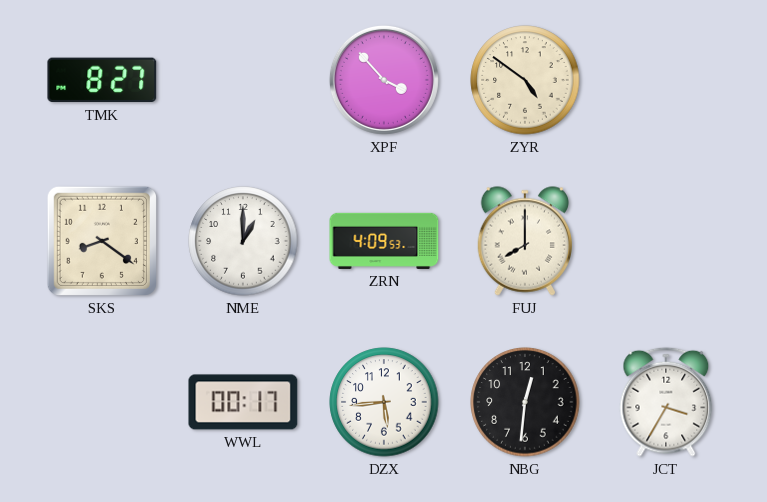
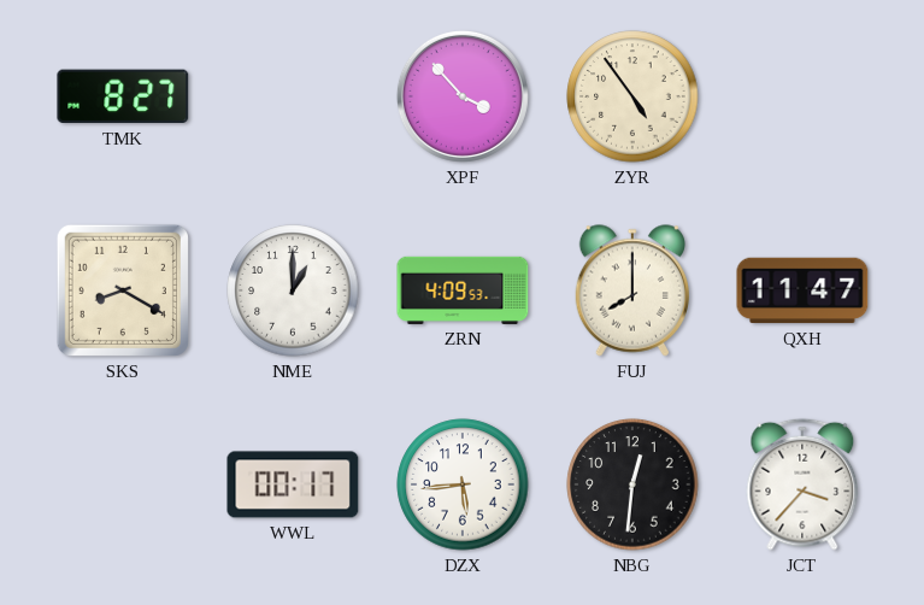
ZYR: 4:51 -> 4:54 (632, 96)
SKS: 8:21 -> 8:20 (123, 290)
QXH: none -> 11:47 (802, 290)
JCT: 3:35 -> 3:37 (802, 484)
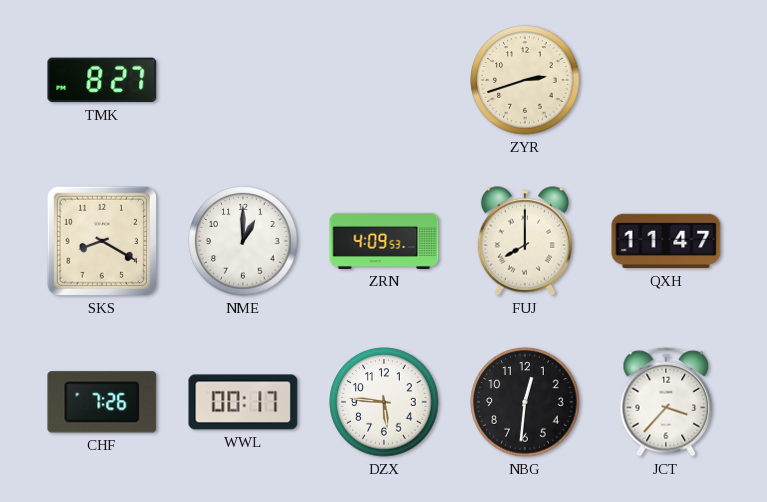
XPF: 3:53 -> none (463, 96)
ZYR: 4:54 -> 2:42 (525, 80)
CHF: none -> 7:26 (102, 402)
DZX: 5:44 -> 5:46 (384, 402)
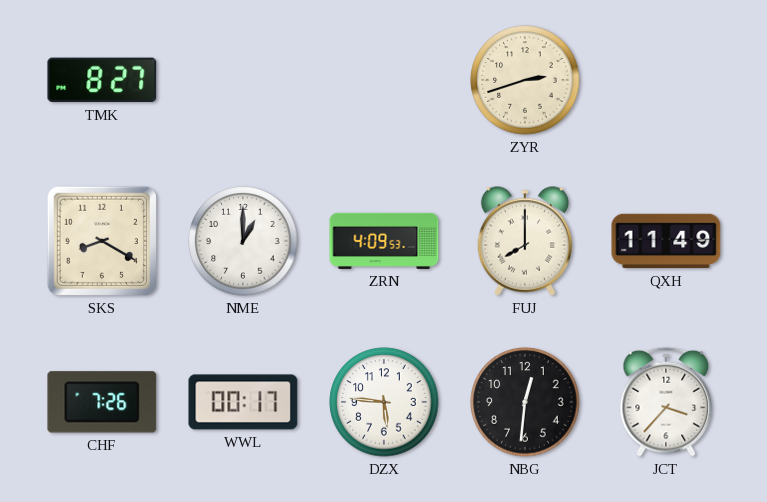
QXH: 11:47 -> 11:49 (666, 241)
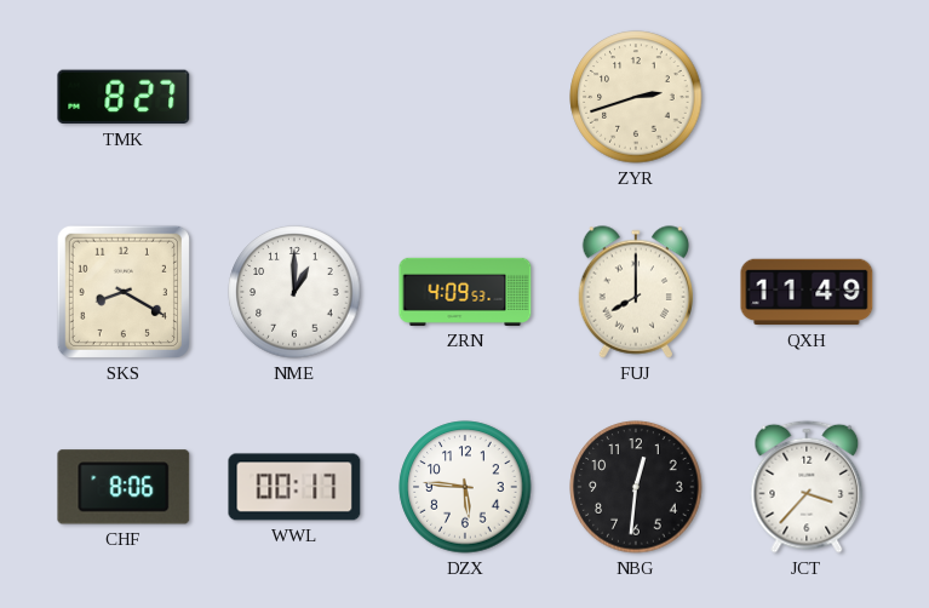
CHF: 7:26 -> 8:06 (124, 487)
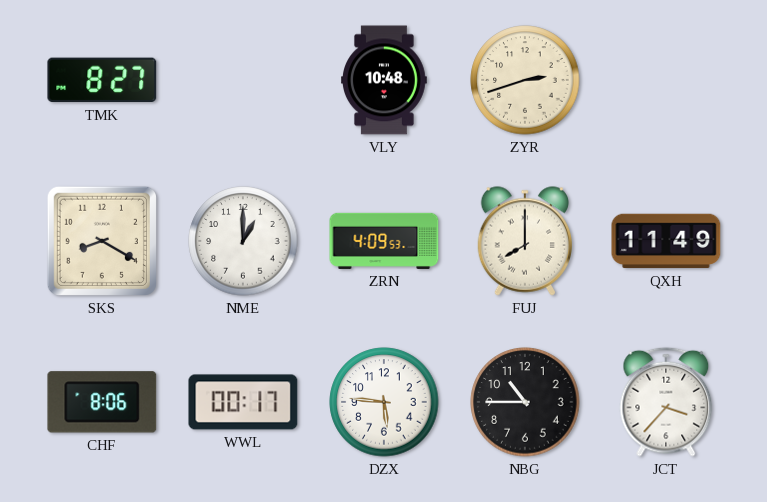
VLY: none -> 10:48 (385, 80)
NBG: 12:31 -> 10:45 (525, 402)
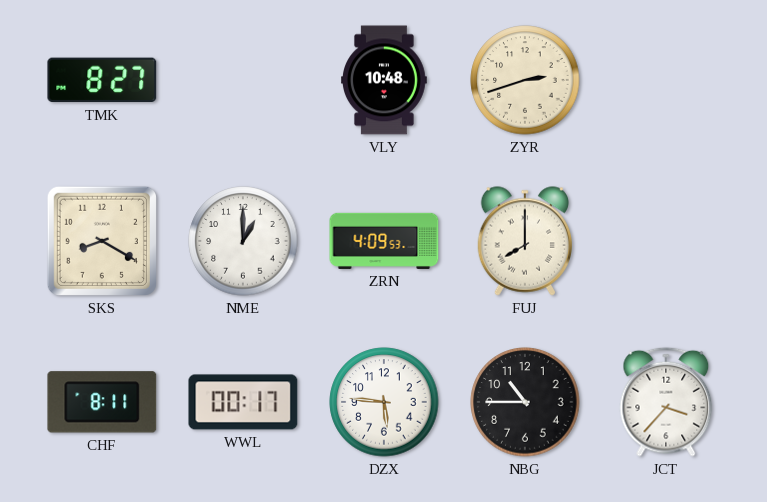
QXH: 11:49 -> none (666, 241)
CHF: 8:06 -> 8:11 (102, 402)
